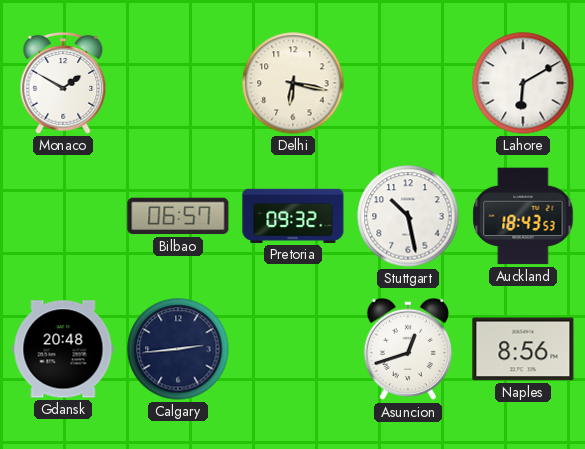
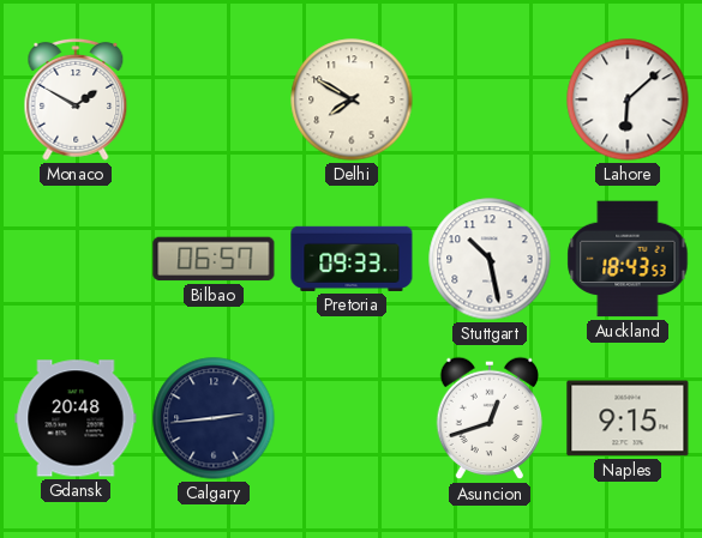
Delhi: 6:17 -> 7:50 (352, 99)
Lahore: 6:10 -> 6:08 (628, 99)
Pretoria: 09:32 -> 09:33 (352, 259)
Naples: 8:56 -> 9:15 (628, 418)
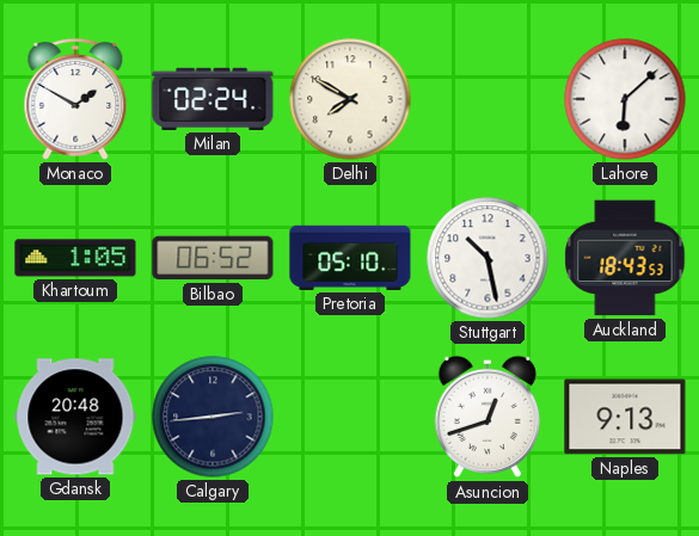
Milan: none -> 02:24 (213, 99)
Khartoum: none -> 1:05 (75, 258)
Bilbao: 06:57 -> 06:52 (213, 258)
Pretoria: 09:33 -> 05:10 (350, 258)
Naples: 9:15 -> 9:13 (625, 417)
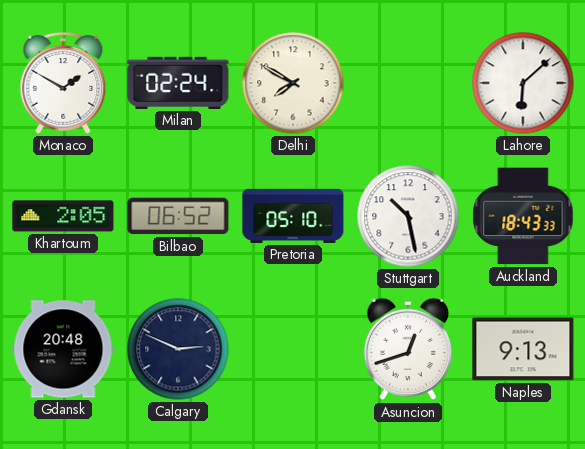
Khartoum: 1:05 -> 2:05 (63, 216)
Auckland: 18:43:53 -> 18:43:33 (523, 216)
Calgary: 2:44 -> 2:49 (178, 349)
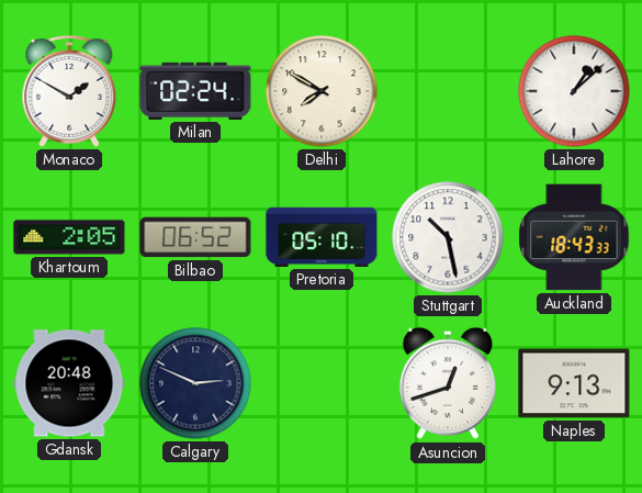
Lahore: 6:08 -> 1:08 (574, 91)
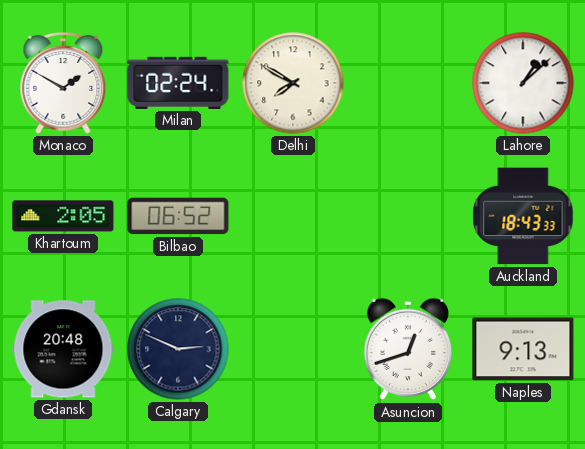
Pretoria: 05:10 -> none (322, 237)
Stuttgart: 10:28 -> none (448, 237)
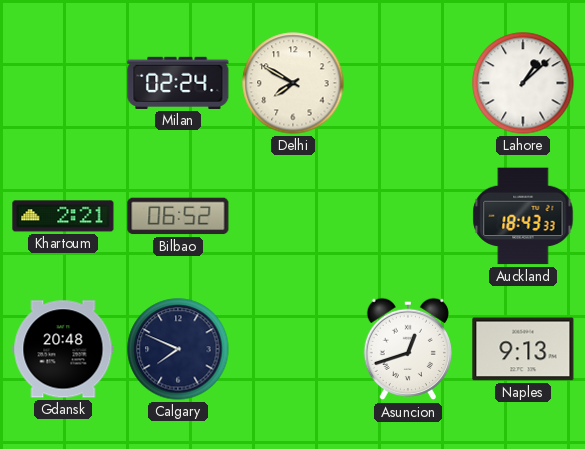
Monaco: 1:50 -> none (63, 83)
Khartoum: 2:05 -> 2:21 (63, 216)
Calgary: 2:49 -> 7:49 (178, 349)
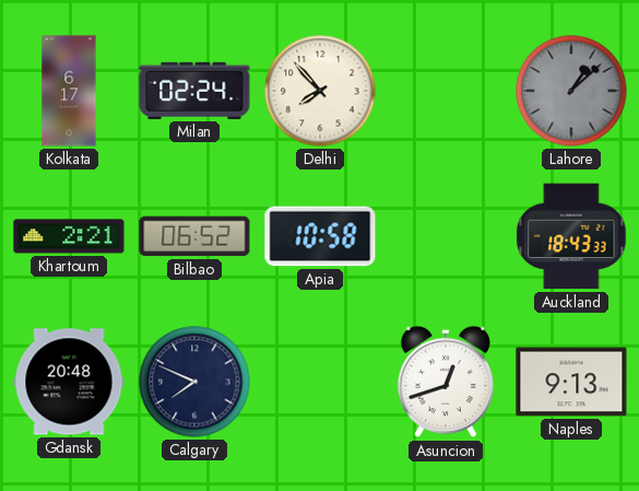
Kolkata: none -> 6:17 (69, 91)
Delhi: 7:50 -> 7:53 (320, 91)
Lahore dial: white -> grey (571, 91)
Apia: none -> 10:58 (320, 236)
